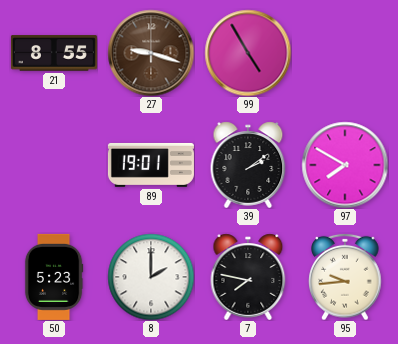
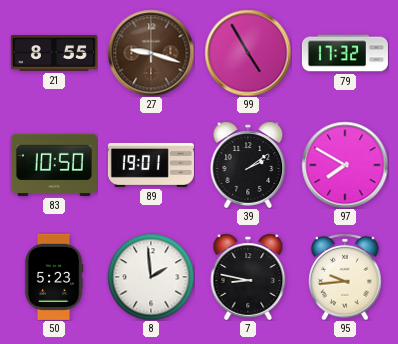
79: none -> 17:32 (345, 53)
83: none -> 10:50 (54, 165)
8: 2:00 -> 1:59 (151, 277)
7: 7:47 -> 8:47 (248, 277)
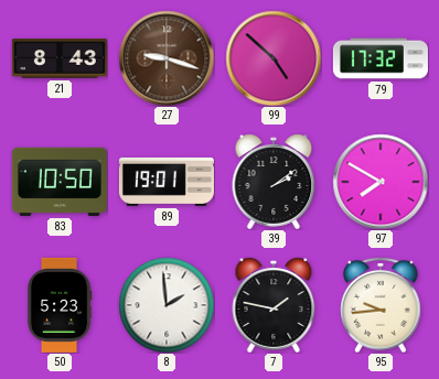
21: 8:55 -> 8:43 (60, 58)
99: 4:55 -> 4:52 (274, 58)
7: 8:47 -> 1:47 (274, 305)
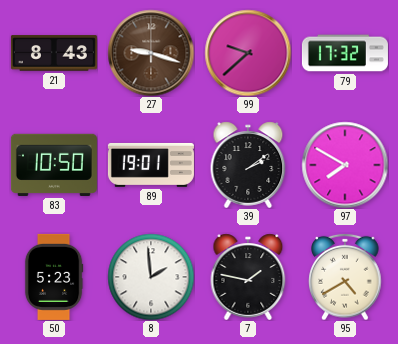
99: 4:52 -> 9:38 (248, 53)
95: 9:44 -> 4:40 (345, 277)
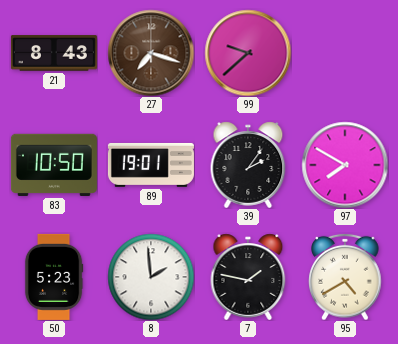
27: 9:18 -> 7:18 (151, 53)
79: 17:32 -> none (345, 53)
39: 2:09 -> 2:06 (248, 165)
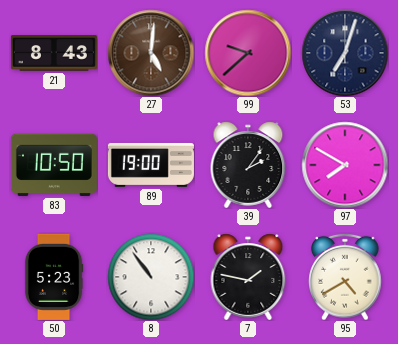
27: 7:18 -> 5:01 (151, 53)
53: none -> 7:03 (345, 53)
89: 19:01 -> 19:00 (151, 165)
8: 1:59 -> 10:54 (151, 277)
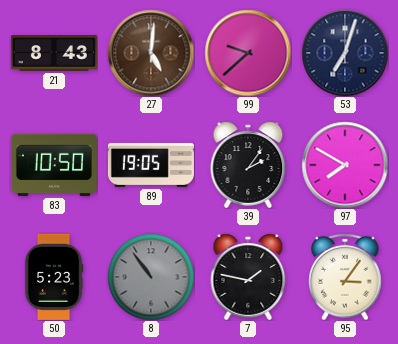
89: 19:00 -> 19:05 (151, 165)
8 dial: white -> grey (151, 277)
95: 4:40 -> 3:06 (345, 277)
